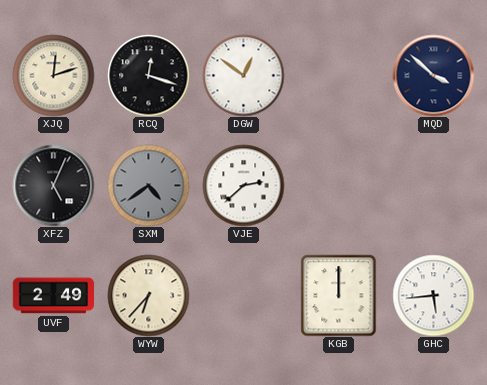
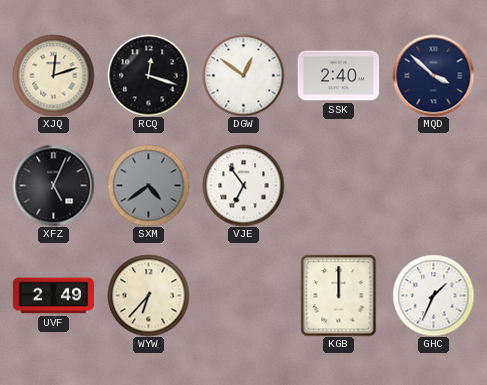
SSK: none -> 2:40 (338, 76)
VJE: 2:38 -> 6:54 (243, 185)
GHC: 5:44 -> 1:34 (433, 295)
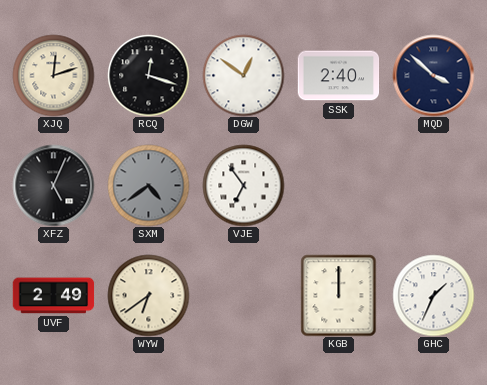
WYW: 6:37 -> 6:39 (148, 295)
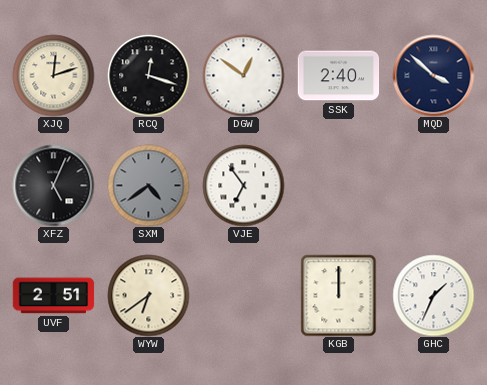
UVF: 2:49 -> 2:51 (53, 296)
